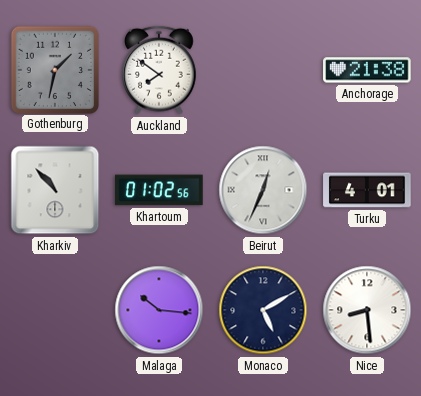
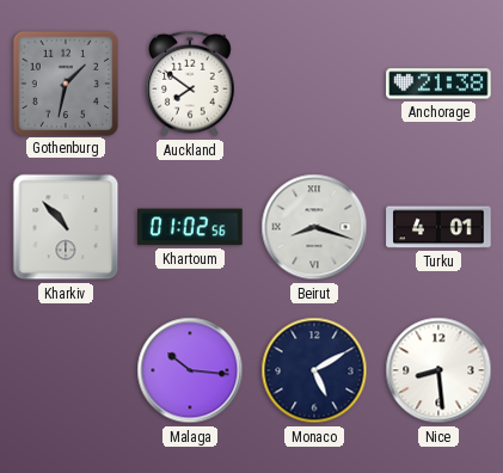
Beirut: 12:34 -> 8:18 (314, 227)
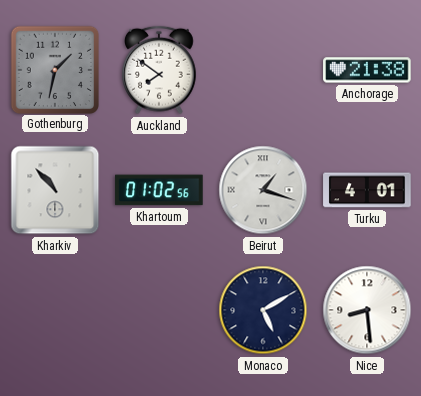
Beirut: 8:18 -> 1:18 (263, 190)
Malaga: 10:16 -> none (190, 370)
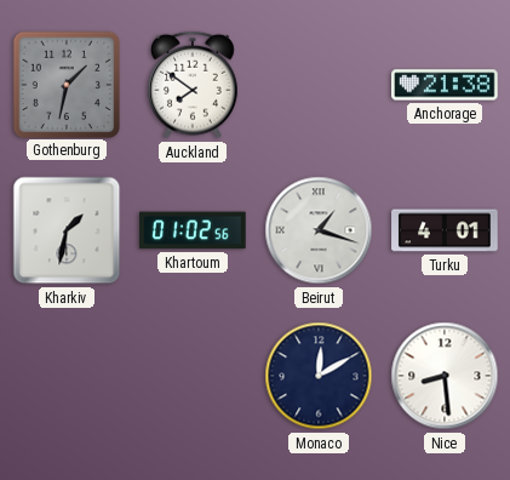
Kharkiv: 10:53 -> 1:32 (67, 230)
Monaco: 5:10 -> 12:10 (319, 376)
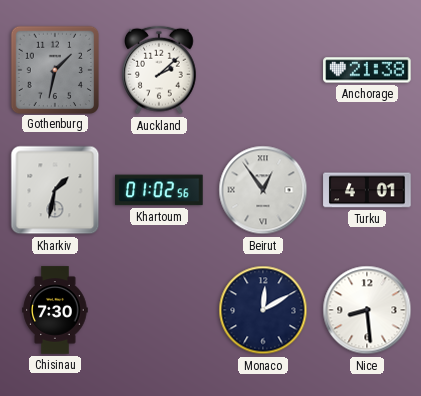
Auckland: 7:51 -> 2:08 (160, 70)
Beirut: 1:18 -> 12:54 (263, 190)
Chisinau: none -> 7:30 (55, 310)
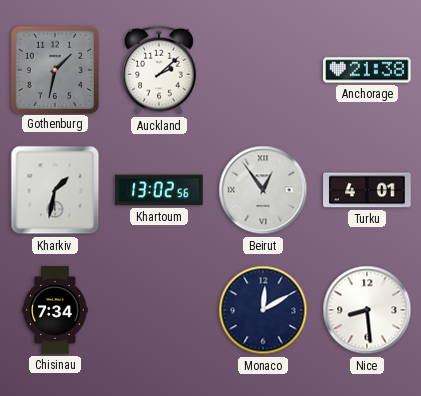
Khartoum: 01:02 -> 13:02 (159, 190)
Chisinau: 7:30 -> 7:34 (55, 310)
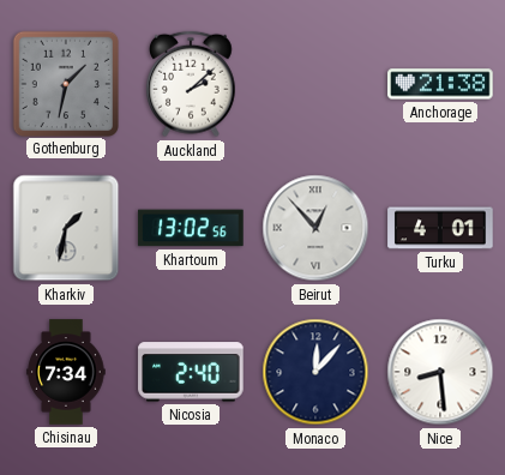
Beirut: 12:54 -> 12:53 (315, 228)
Nicosia: none -> 2:40 (191, 372)
Monaco: 12:10 -> 12:07 (315, 372)
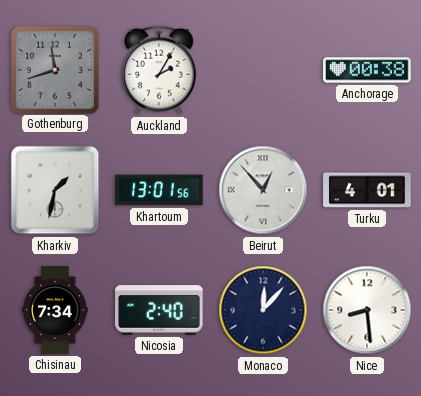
Gothenburg: 1:32 -> 11:42 (54, 69)
Auckland: 2:08 -> 2:05 (160, 70)
Anchorage: 21:38 -> 00:38 (367, 70)
Khartoum: 13:02 -> 13:01 (159, 190)
